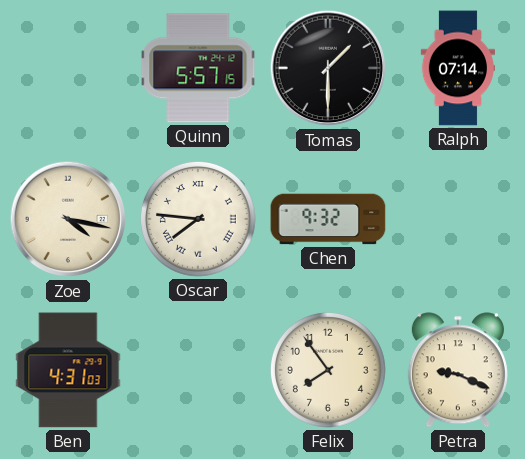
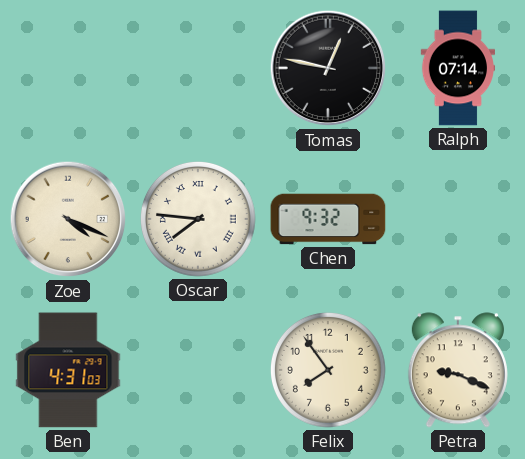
Quinn: 5:57 -> none (198, 68)
Tomas: 1:30 -> 12:47 (328, 68)
Zoe: 4:17 -> 4:19 (68, 219)
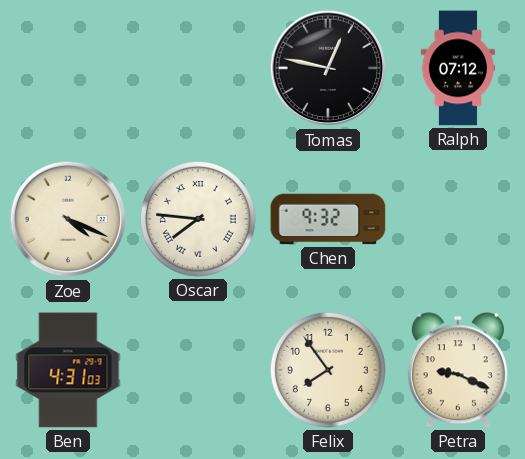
Ralph: 07:14 -> 07:12 (457, 68)
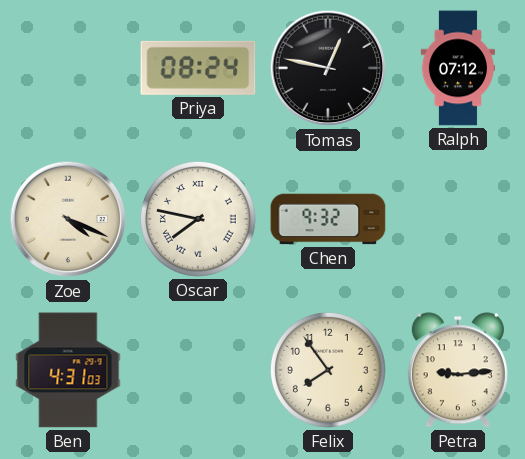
Priya: none -> 08:24 (198, 68)
Oscar: 7:46 -> 7:47 (198, 219)
Petra: 9:19 -> 9:14 (458, 370)
